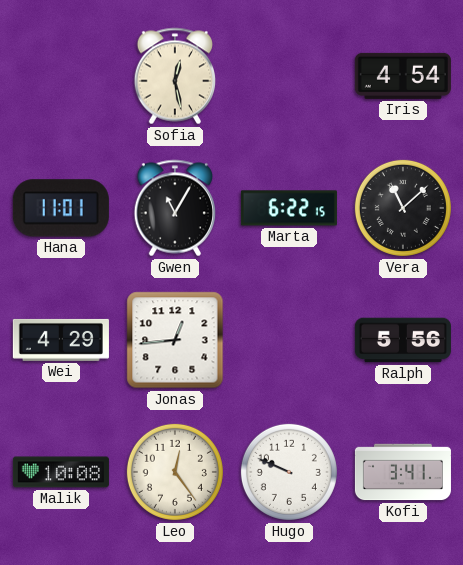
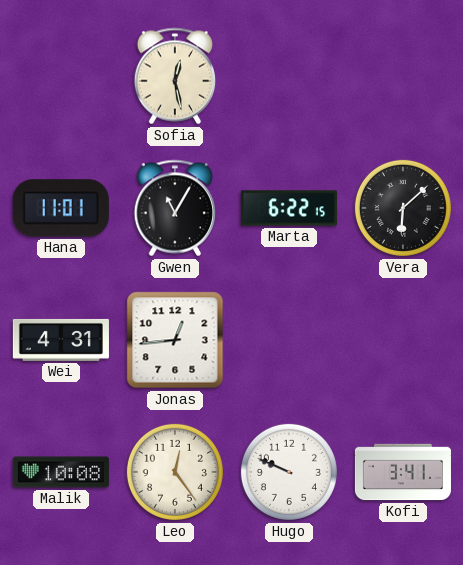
Iris: 4:54 -> none (403, 76)
Vera: 11:08 -> 6:08 (403, 208)
Wei: 4:29 -> 4:31 (61, 340)
Ralph: 5:56 -> none (403, 340)
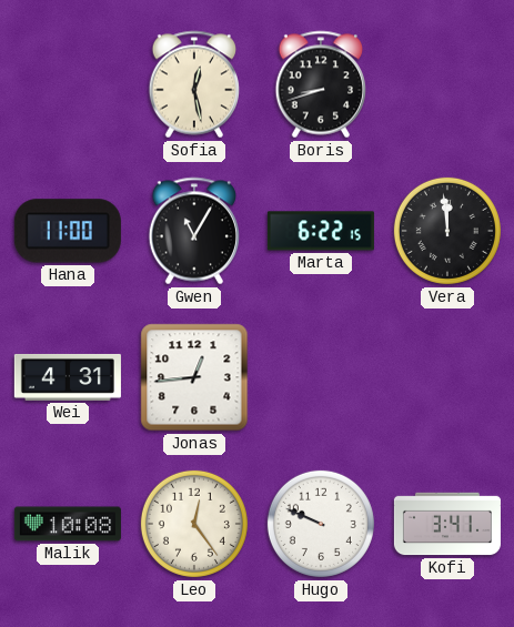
Boris: none -> 8:42 (320, 84)
Hana: 11:01 -> 11:00 (68, 231)
Vera: 6:08 -> 11:59 (447, 231)
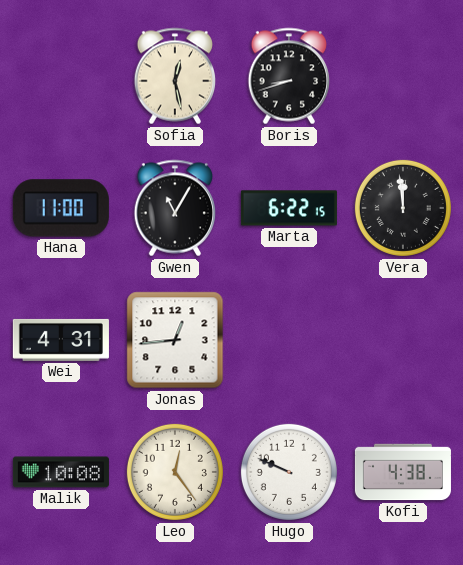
Kofi: 3:41 -> 4:38 (403, 472)
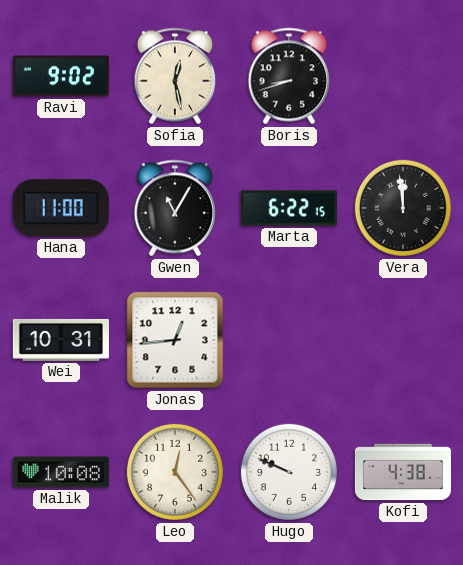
Ravi: none -> 9:02 (61, 76)
Wei: 4:31 -> 10:31 (61, 340)
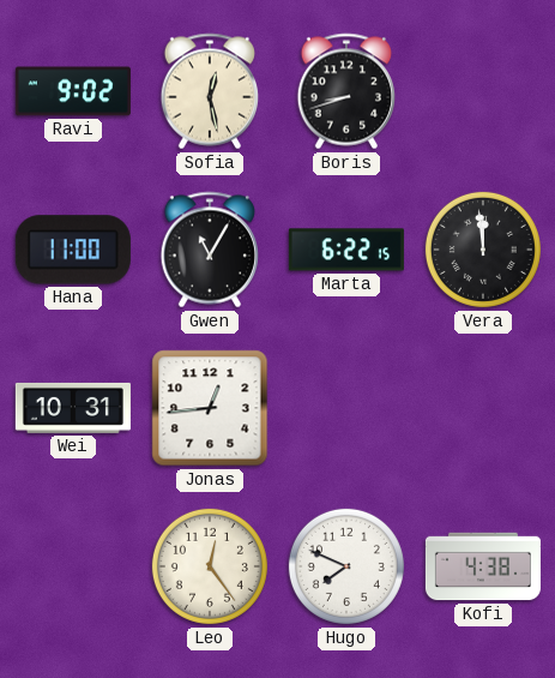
Malik: 10:08 -> none (61, 472)
Hugo: 9:49 -> 7:49 (346, 566)
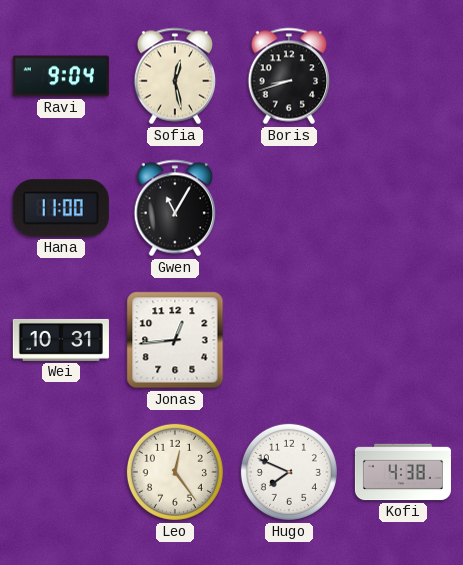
Ravi: 9:02 -> 9:04 (61, 76)
Marta: 6:22 -> none (346, 250)
Vera: 11:59 -> none (483, 250)
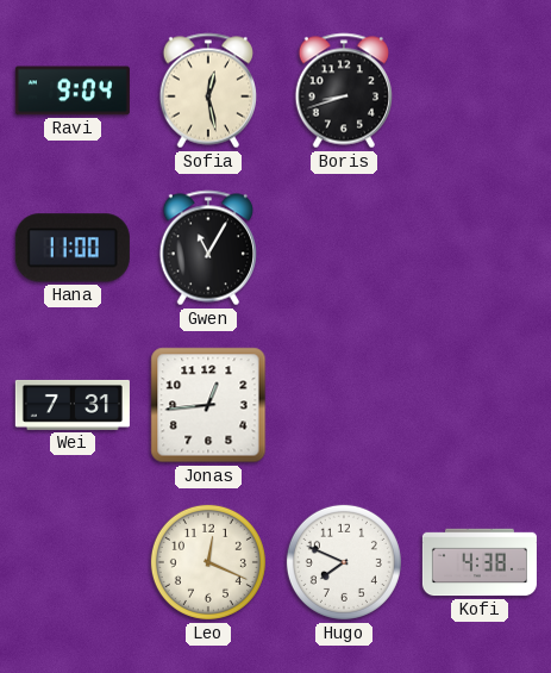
Wei: 10:31 -> 7:31 (73, 405)
Leo: 12:24 -> 12:19 (208, 562)
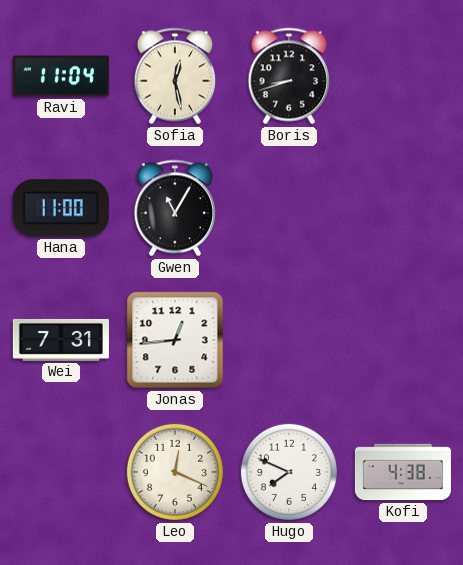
Ravi: 9:04 -> 11:04 (61, 76)
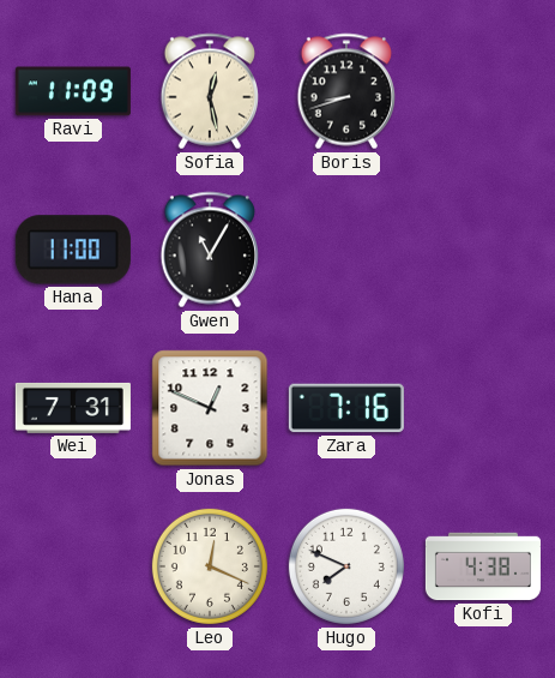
Ravi: 11:04 -> 11:09 (73, 91)
Jonas: 12:44 -> 12:49 (210, 408)
Zara: none -> 7:16 (346, 408)
